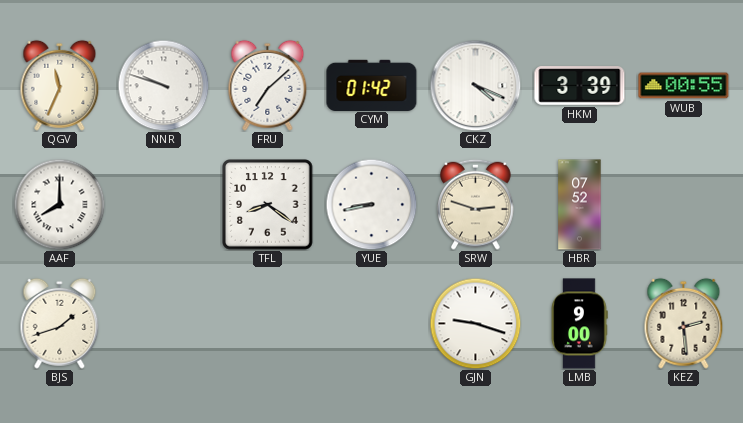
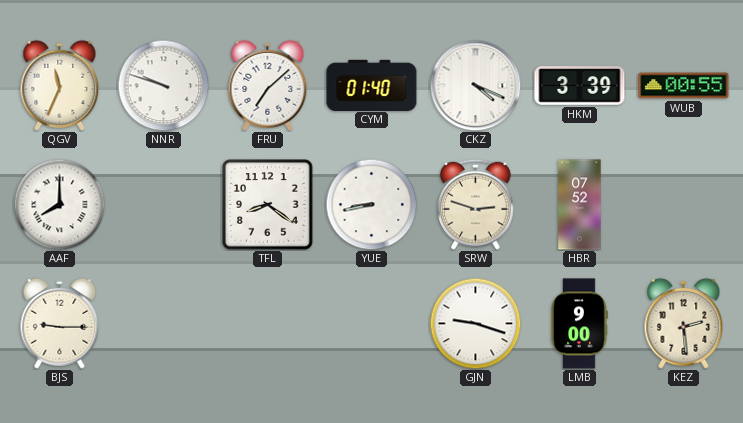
CYM: 01:42 -> 01:40 (372, 85)
BJS: 1:42 -> 9:15 (60, 323)
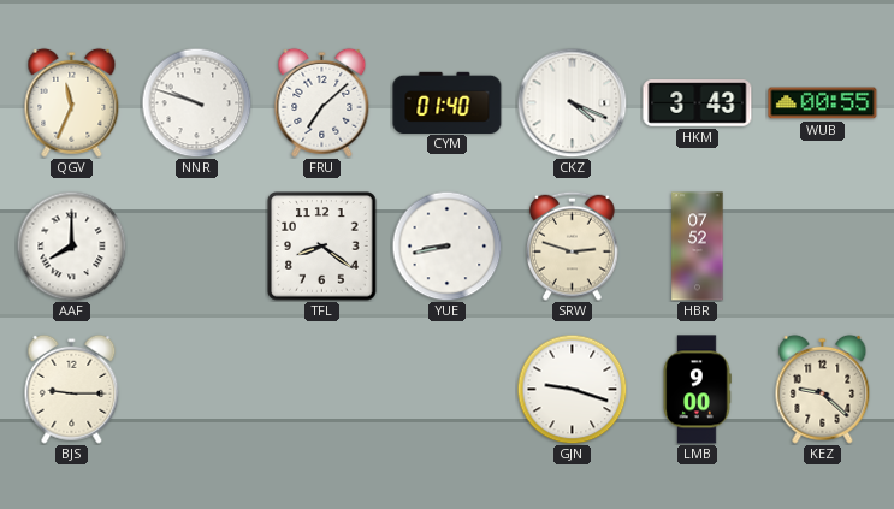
HKM: 3:39 -> 3:43 (698, 103)
KEZ: 2:29 -> 9:22 (823, 389)
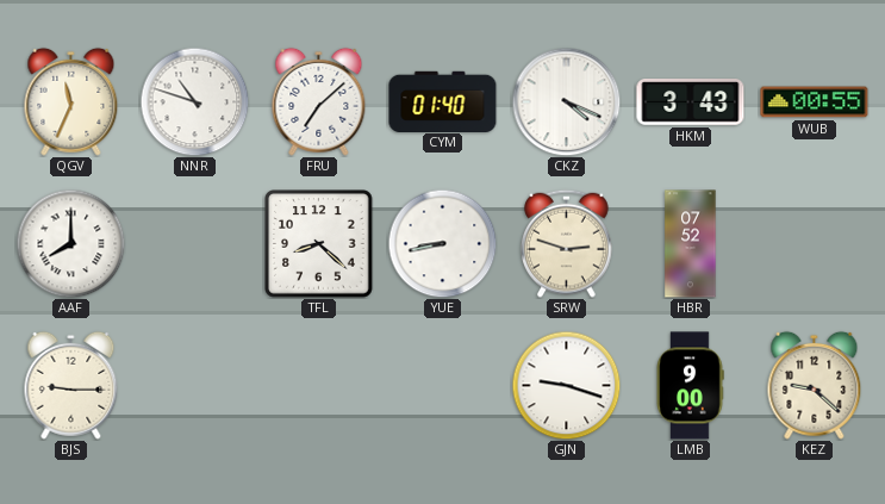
NNR: 9:48 -> 10:48 (194, 101)
TFL: 8:21 -> 8:22 (319, 244)
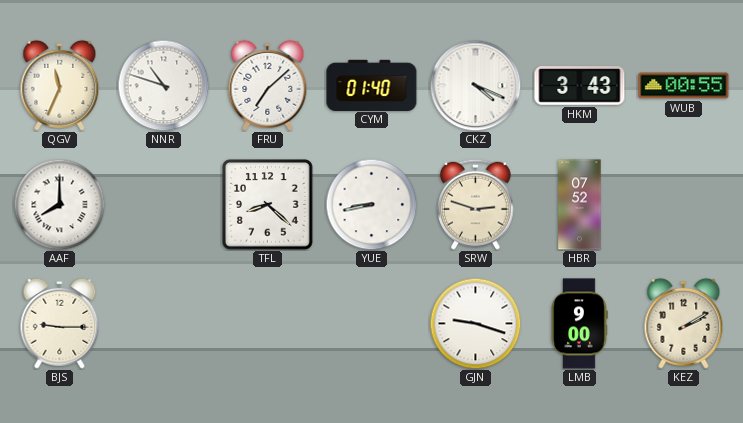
KEZ: 9:22 -> 2:10 (684, 323)
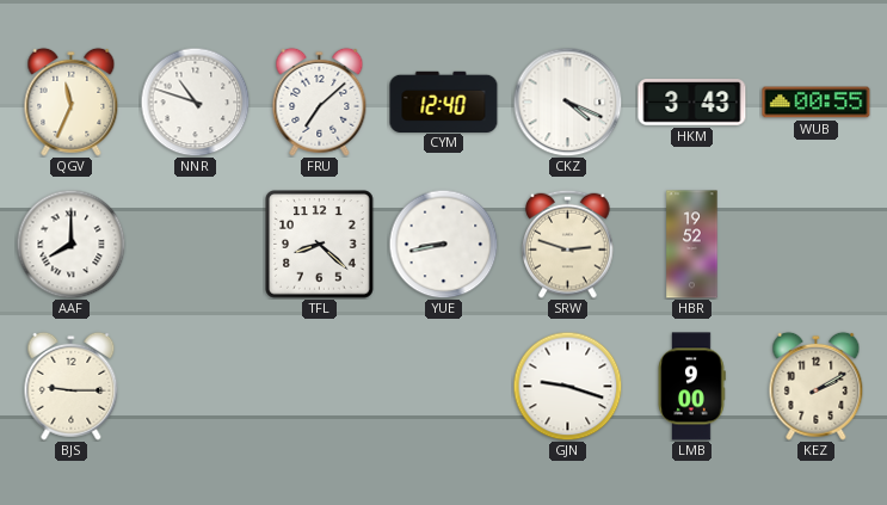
CYM: 01:40 -> 12:40 (444, 101)
HBR: 07:52 -> 19:52 (692, 245)
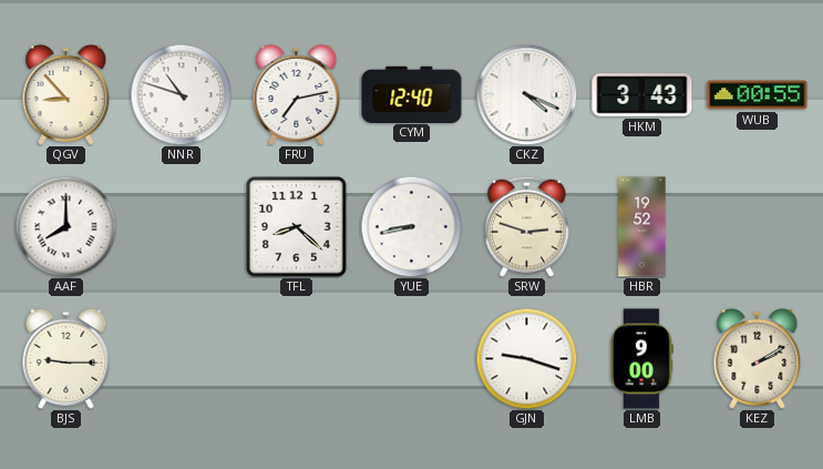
QGV: 11:34 -> 8:53 (66, 94)
FRU: 7:08 -> 7:13 (297, 94)
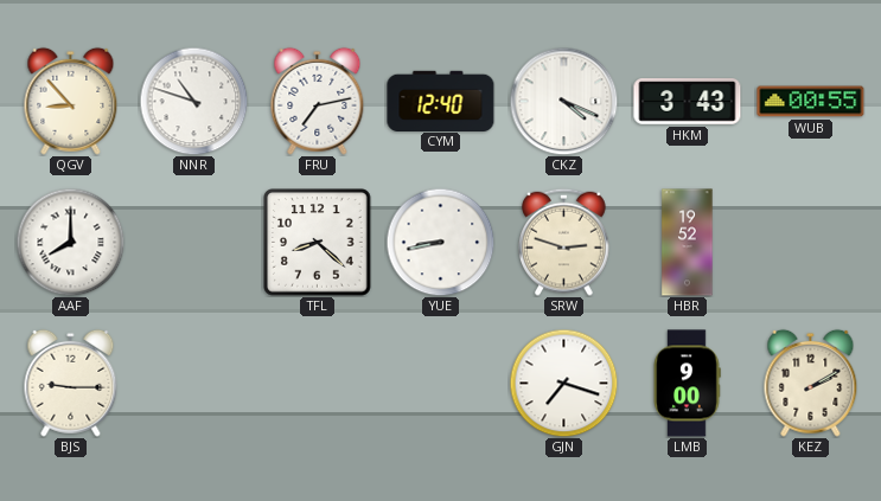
GJN: 9:18 -> 7:18 (563, 383)
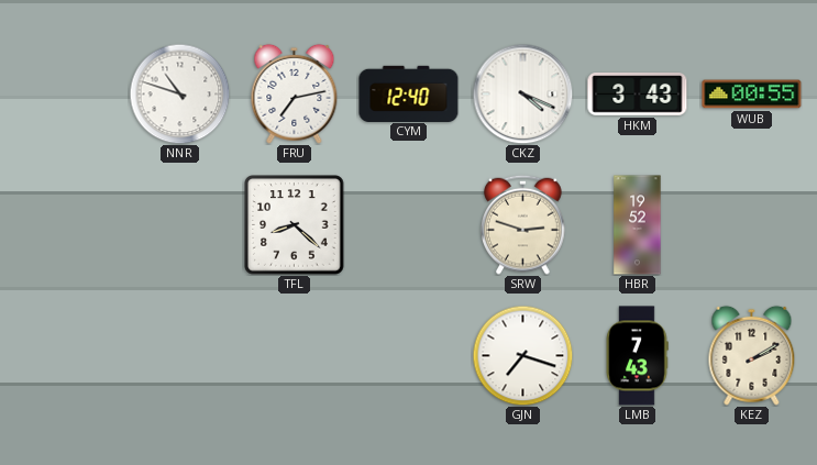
QGV: 8:53 -> none (71, 101)
AAF: 8:00 -> none (70, 242)
YUE: 8:43 -> none (440, 242)
BJS: 9:15 -> none (71, 383)
LMB: 9:00 -> 7:43 (637, 356)
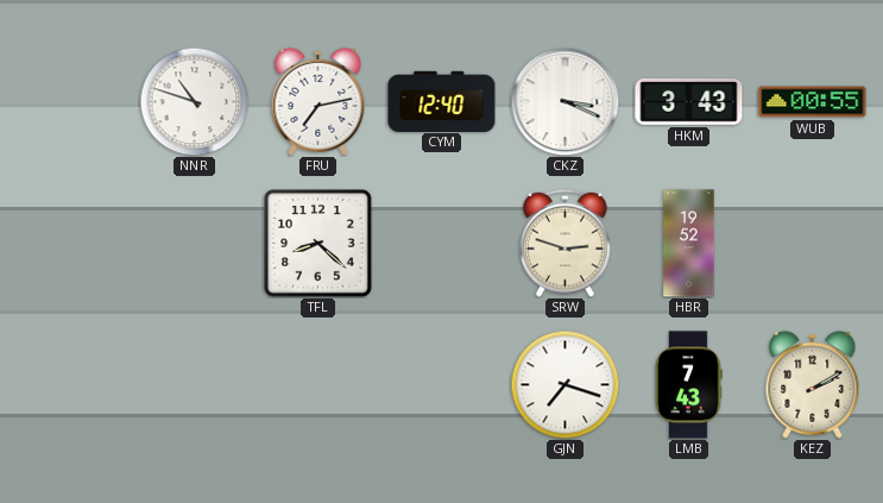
CKZ: 4:19 -> 3:19 (565, 101)
